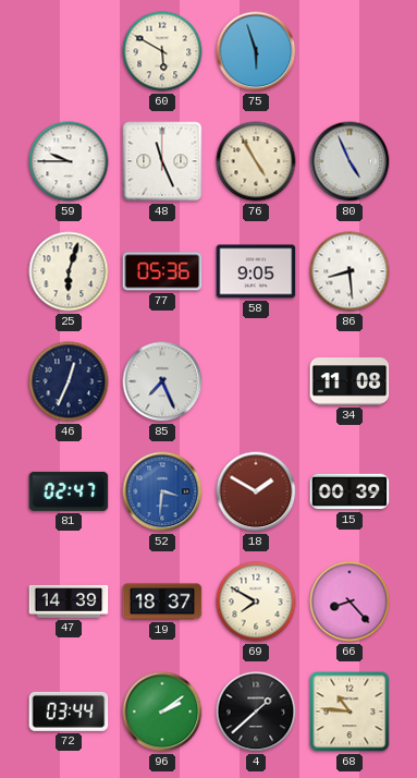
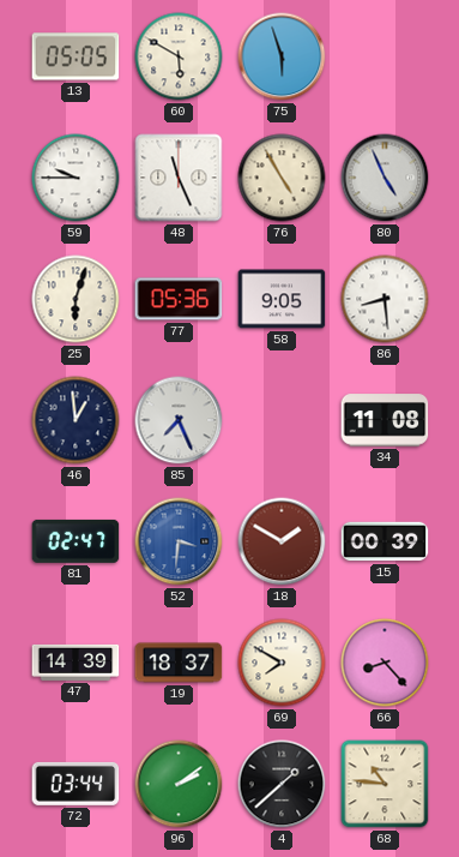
13: none -> 05:05 (76, 56)
46: 12:34 -> 12:59 (76, 420)
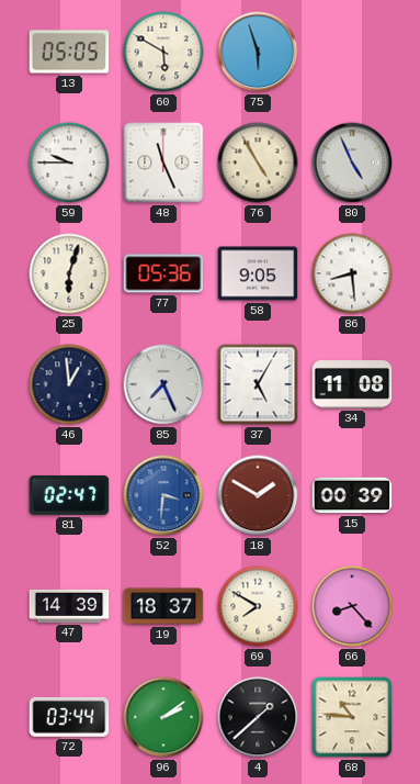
37: none -> 5:05 (258, 384)
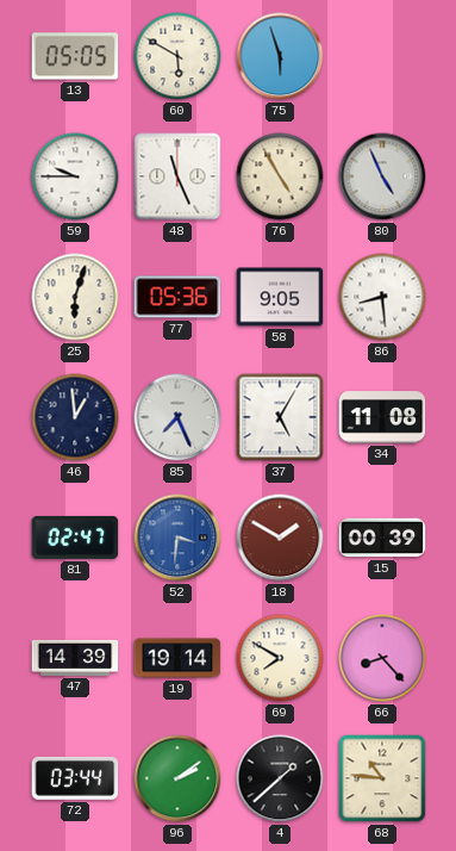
19: 18:37 -> 19:14 (177, 658)
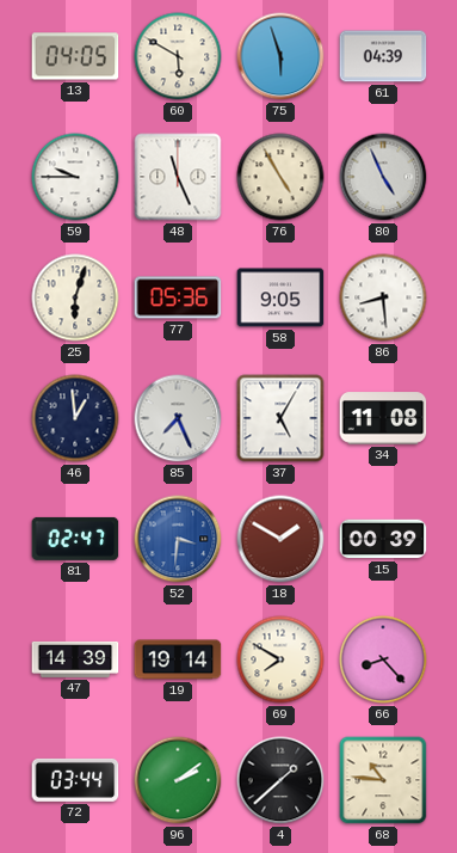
13: 05:05 -> 04:05 (75, 56)
61: none -> 04:39 (383, 56)
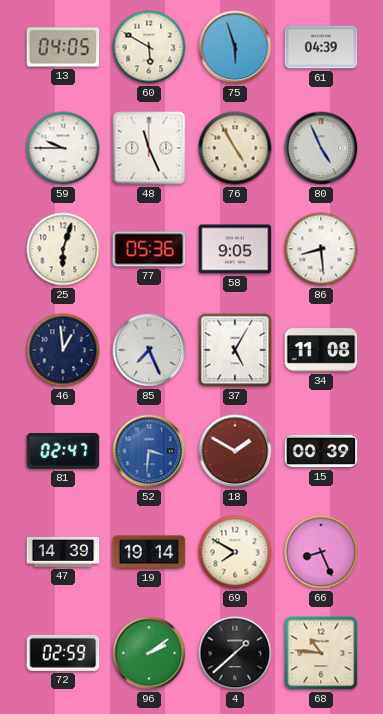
66: 8:23 -> 8:26 (321, 552)
72: 03:44 -> 02:59 (63, 653)
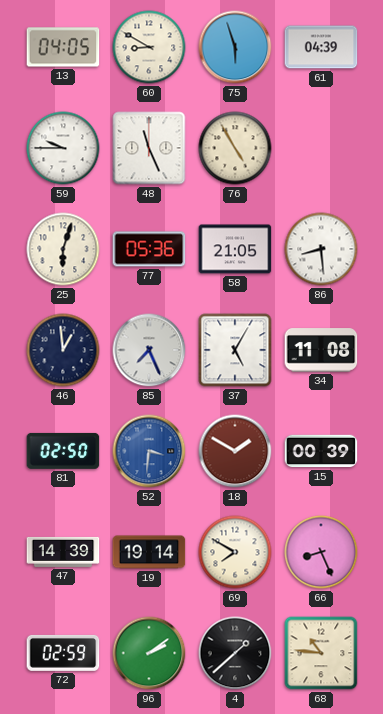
60: 5:50 -> 8:50 (149, 47)
80: 4:56 -> none (321, 148)
58: 9:05 -> 21:05 (235, 249)
81: 02:47 -> 02:50 (63, 451)
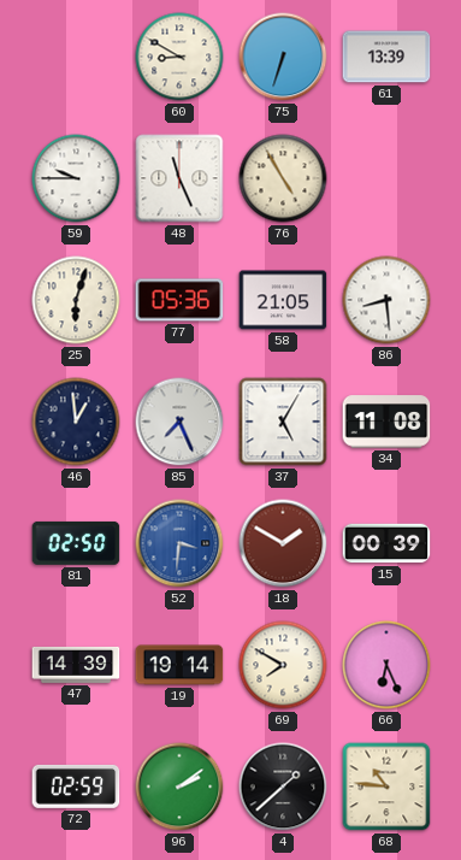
13: 04:05 -> none (63, 47)
75: 5:57 -> 6:33 (283, 57)
61: 04:39 -> 13:39 (386, 57)
66: 8:26 -> 6:26 (386, 665)
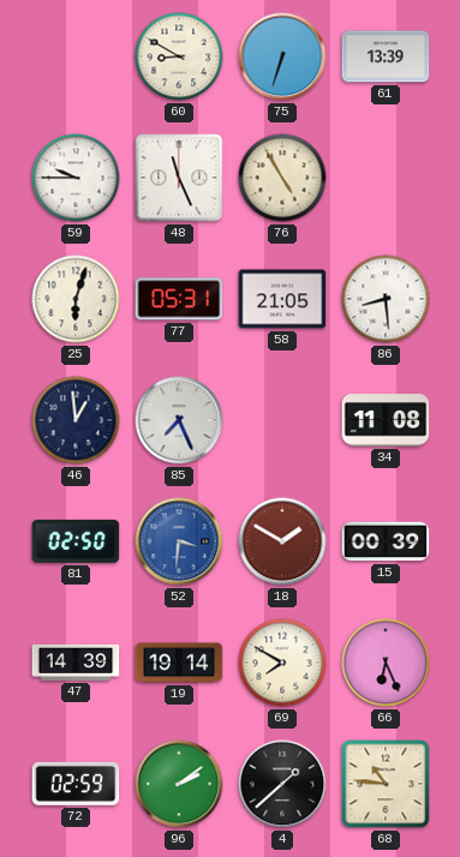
77: 05:36 -> 05:31 (179, 299)
37: 5:05 -> none (283, 422)
